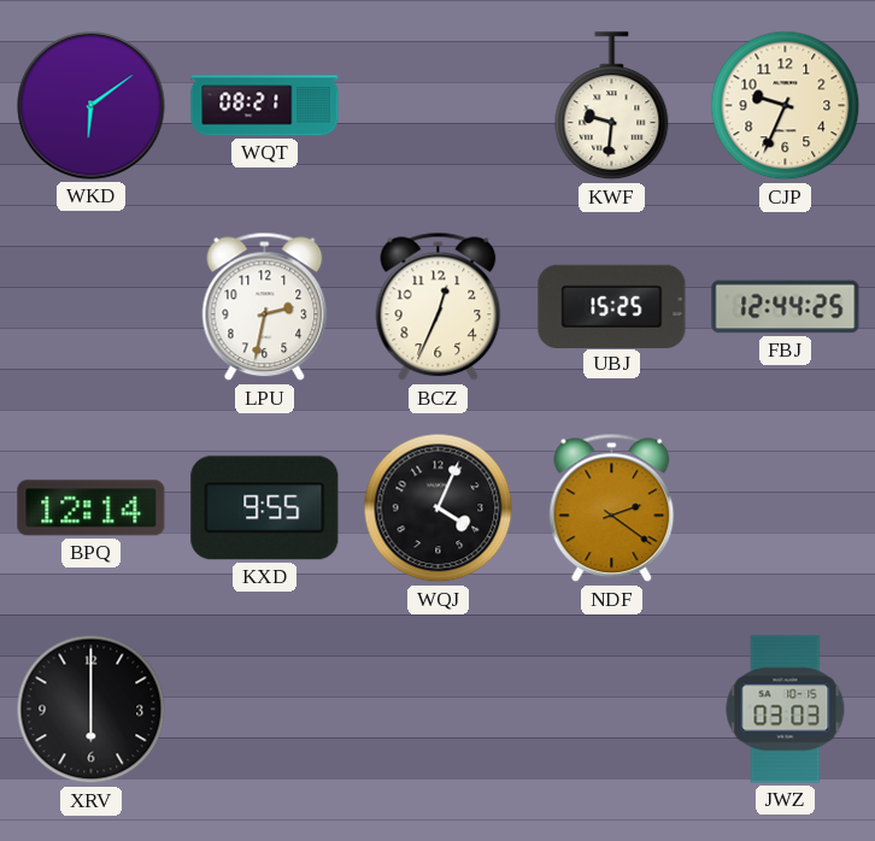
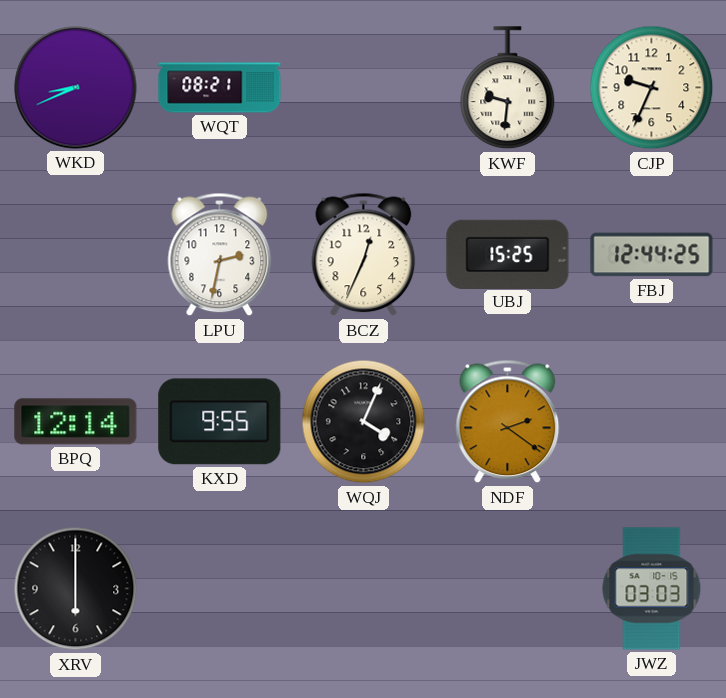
WKD: 6:09 -> 8:41 (76, 88)
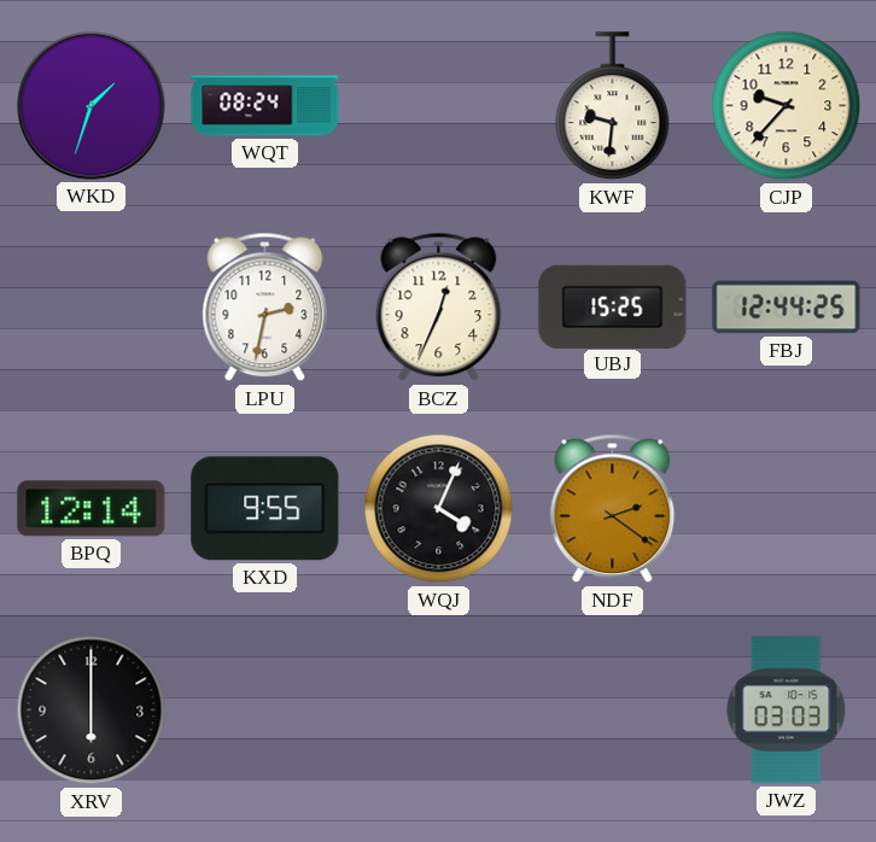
WKD: 8:41 -> 1:33 (92, 106)
WQT: 08:21 -> 08:24 (265, 106)
CJP: 9:34 -> 9:37 (787, 106)
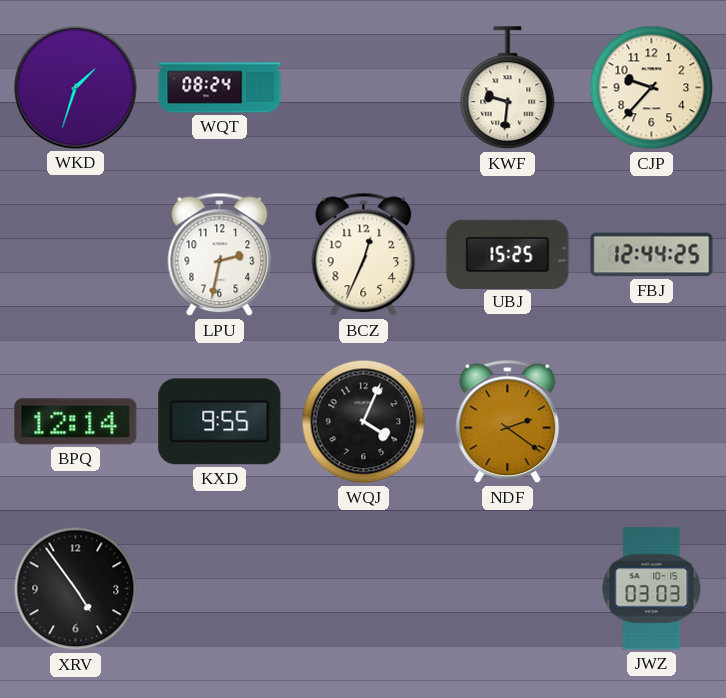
XRV: 6:00 -> 4:54 (76, 589)
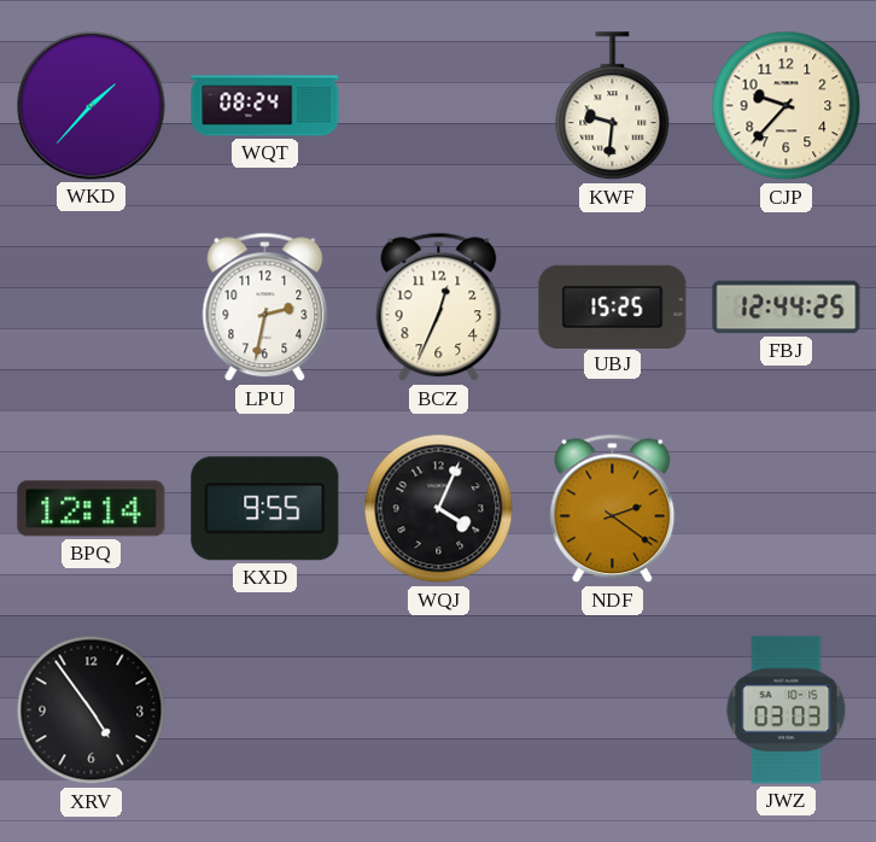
WKD: 1:33 -> 1:37 (92, 106)
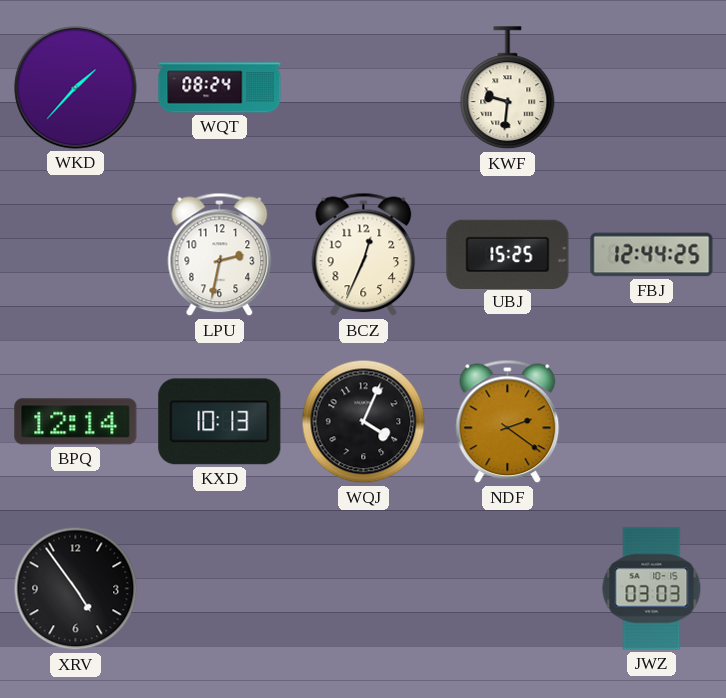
CJP: 9:37 -> none (787, 106)
KXD: 9:55 -> 10:13 (220, 422)
